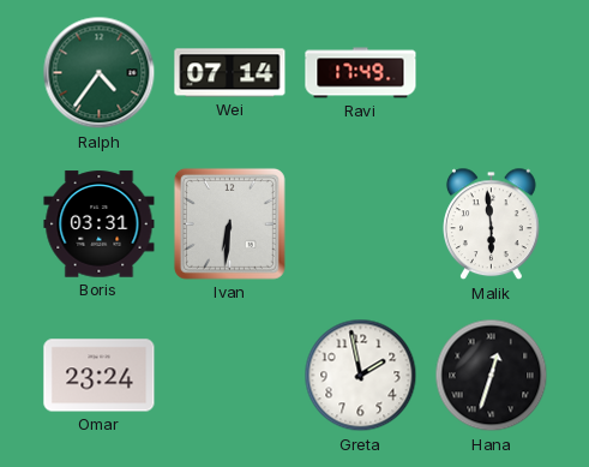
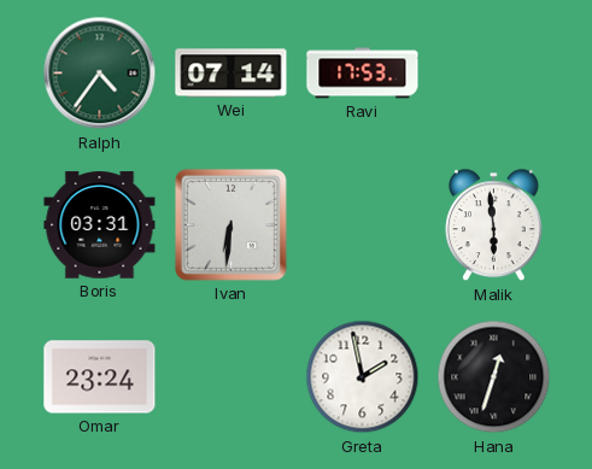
Ravi: 17:49 -> 17:53 (363, 74)
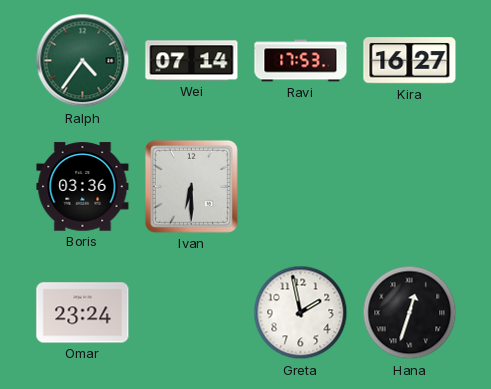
Kira: none -> 16:27 (410, 61)
Boris: 03:31 -> 03:36 (83, 187)
Ivan: 6:31 -> 6:30 (191, 186)
Malik: 5:59 -> none (494, 225)
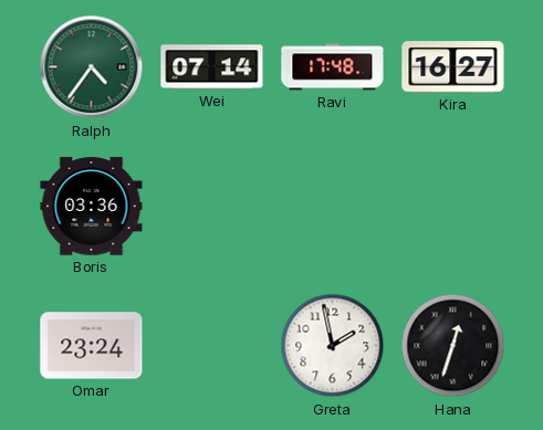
Ravi: 17:53 -> 17:48 (333, 67)
Ivan: 6:30 -> none (191, 186)
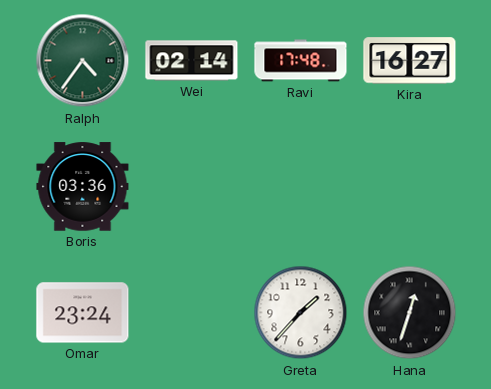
Wei: 07:14 -> 02:14 (192, 61)
Greta: 1:58 -> 1:37 (301, 313)
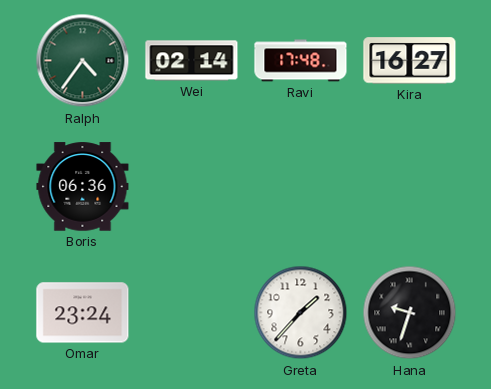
Boris: 03:36 -> 06:36 (83, 187)
Hana: 12:33 -> 9:33 (410, 313)
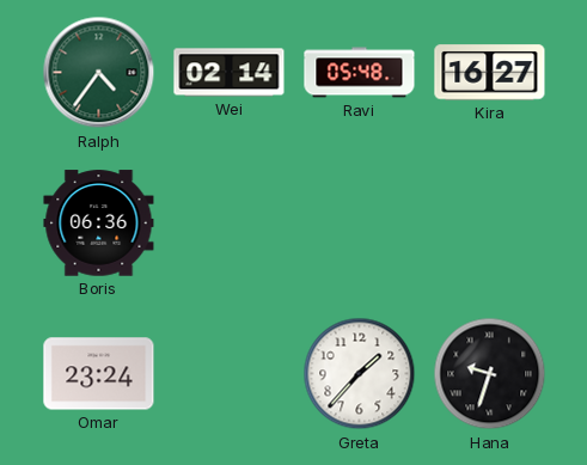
Ravi: 17:48 -> 05:48 (360, 73)
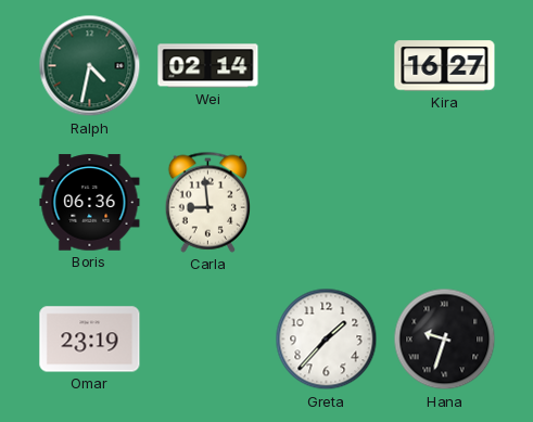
Ralph: 4:36 -> 4:32 (90, 66)
Ravi: 05:48 -> none (360, 73)
Carla: none -> 8:59 (208, 202)
Omar: 23:24 -> 23:19 (90, 340)
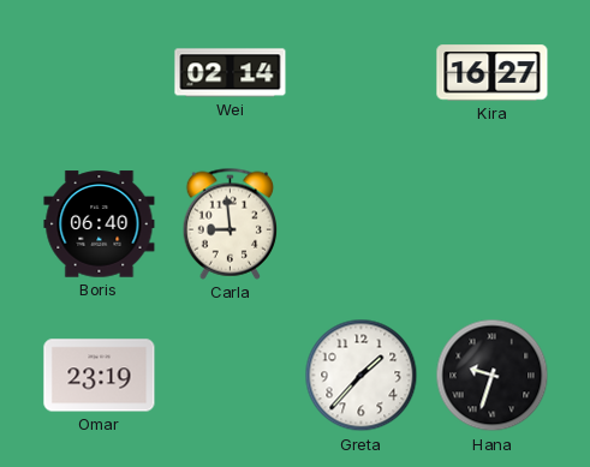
Ralph: 4:32 -> none (90, 66)
Boris: 06:36 -> 06:40 (100, 224)
